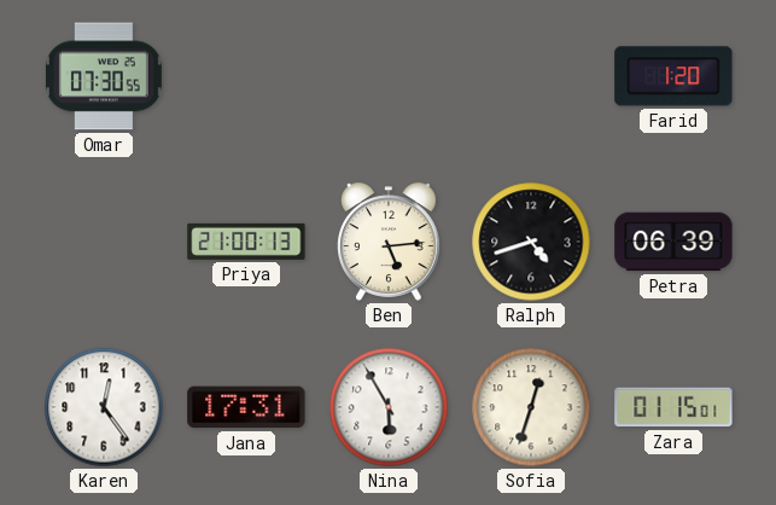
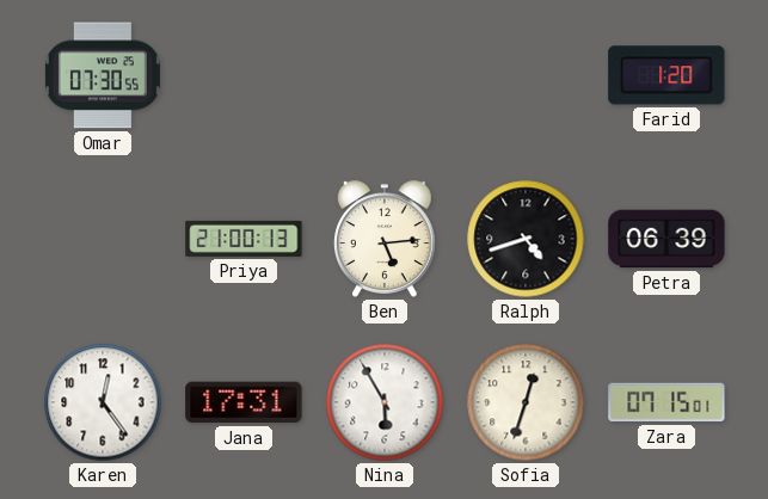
Zara: 01:15 -> 07:15 (666, 402)
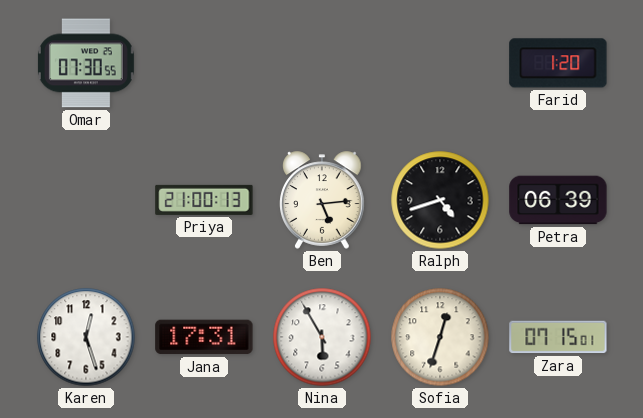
Karen: 12:24 -> 12:27 (86, 337)
